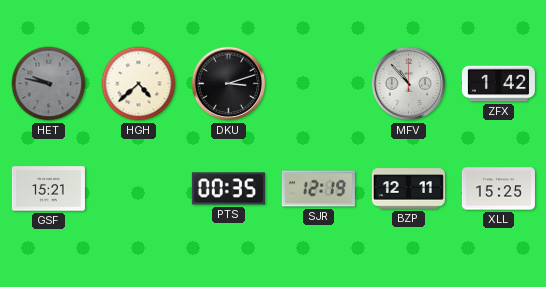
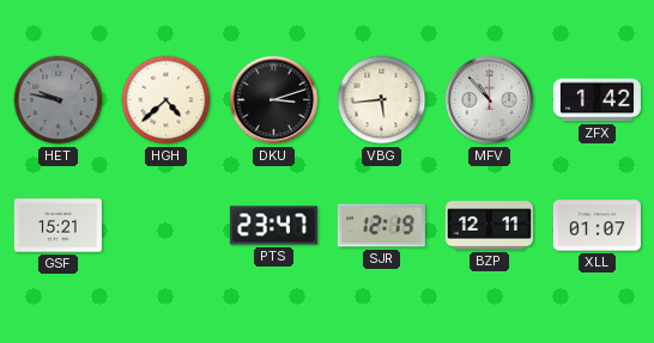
VBG: none -> 5:44 (382, 100)
PTS: 00:35 -> 23:47 (273, 226)
XLL: 15:25 -> 01:07 (597, 226)
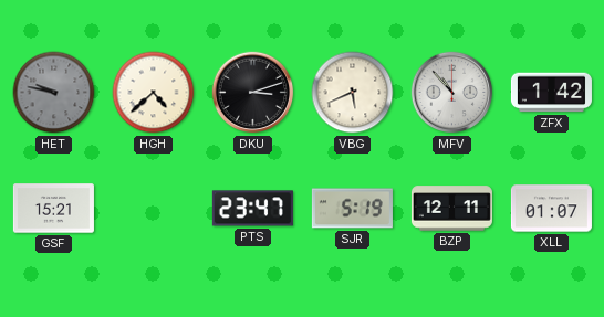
VBG: 5:44 -> 5:41 (353, 93)
SJR: 12:19 -> 5:19 (352, 209)
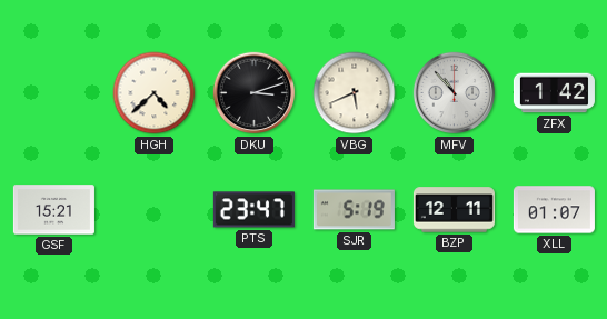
HET: 9:47 -> none (54, 93)
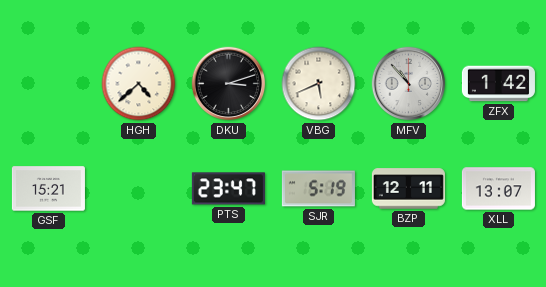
XLL: 01:07 -> 13:07 (498, 189)
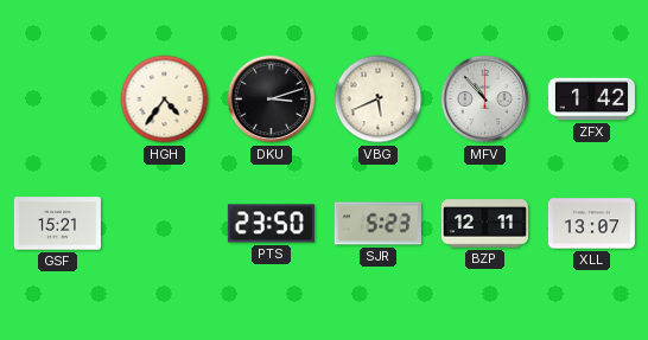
HGH: 4:38 -> 4:36 (165, 100)
PTS: 23:47 -> 23:50 (271, 224)
SJR: 5:19 -> 5:23 (377, 224)
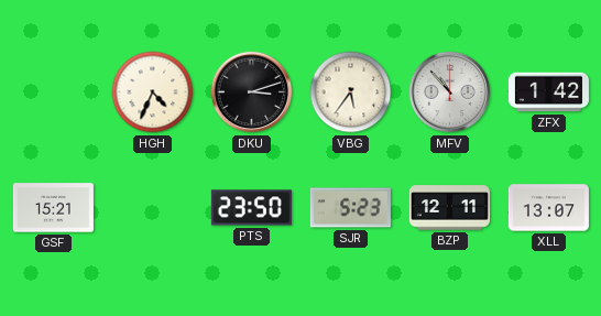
HGH: 4:36 -> 4:34 (153, 92)
VBG: 5:41 -> 5:36 (351, 92)
